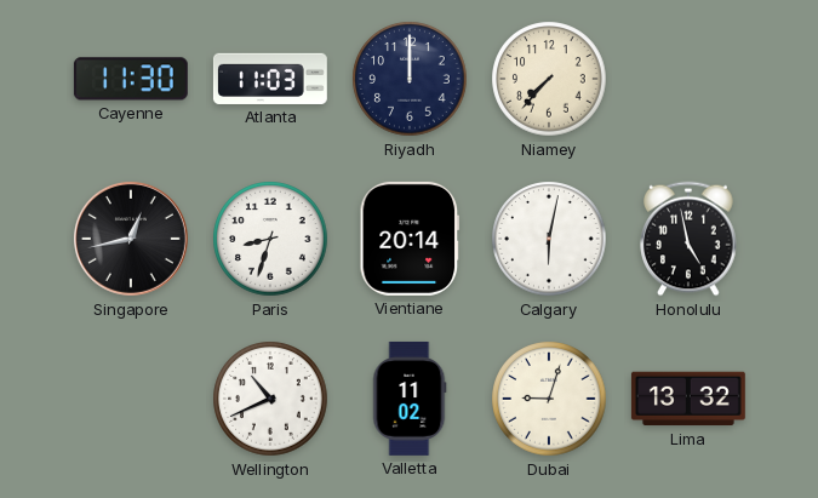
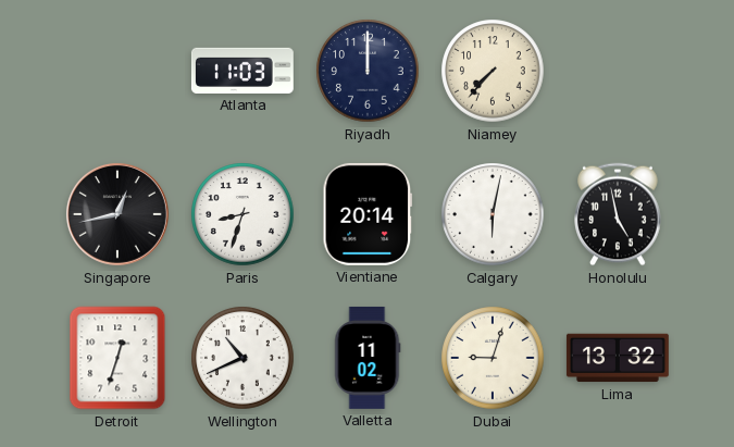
Cayenne: 11:30 -> none (131, 79)
Detroit: none -> 12:33 (117, 358)
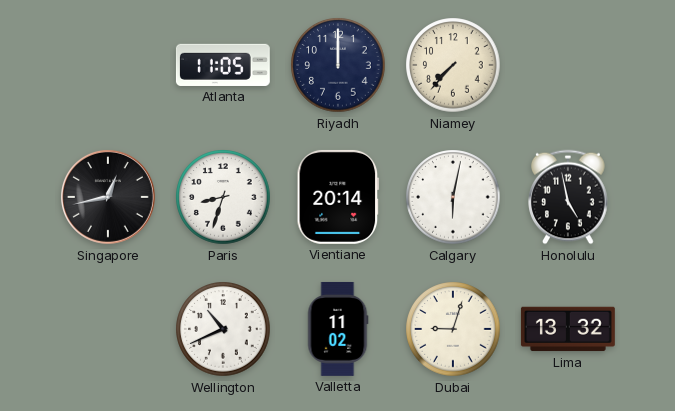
Atlanta: 11:03 -> 11:05 (223, 65)
Detroit: 12:33 -> none (117, 358)
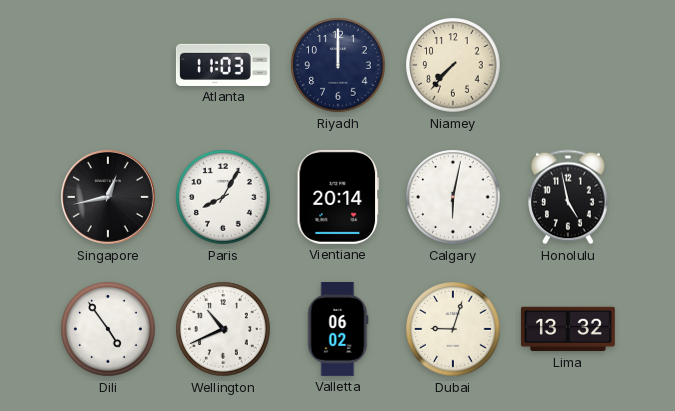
Atlanta: 11:05 -> 11:03 (223, 65)
Paris: 8:33 -> 8:05 (223, 197)
Dili: none -> 4:54 (108, 329)
Valletta: 11:02 -> 06:02 (338, 329)
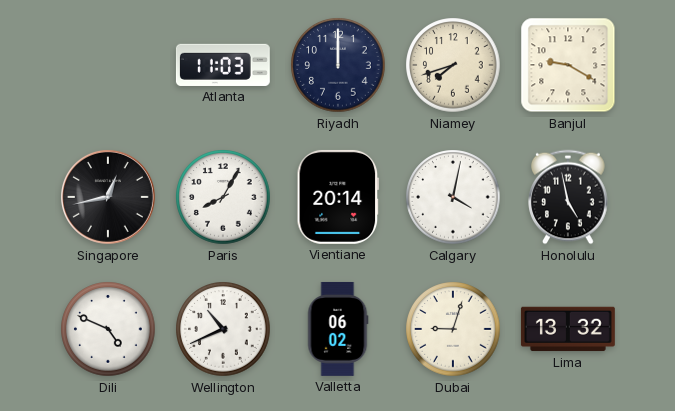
Niamey: 7:37 -> 7:42 (453, 65)
Banjul: none -> 9:20 (568, 65)
Calgary: 6:02 -> 4:02 (453, 197)
Dili: 4:54 -> 4:49 (108, 329)
